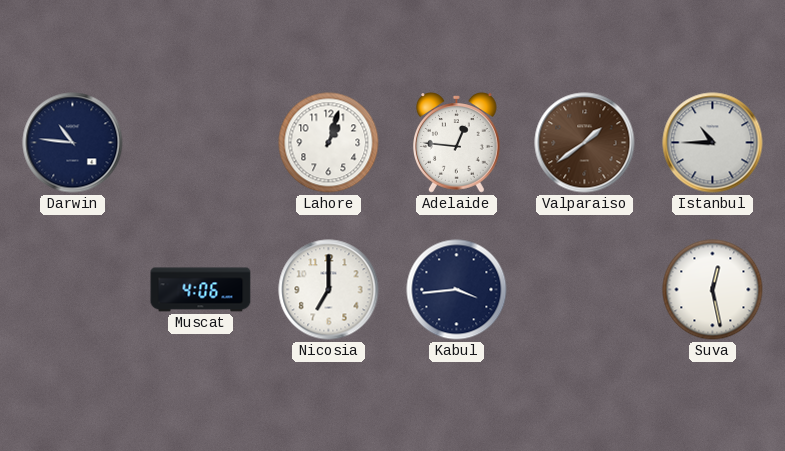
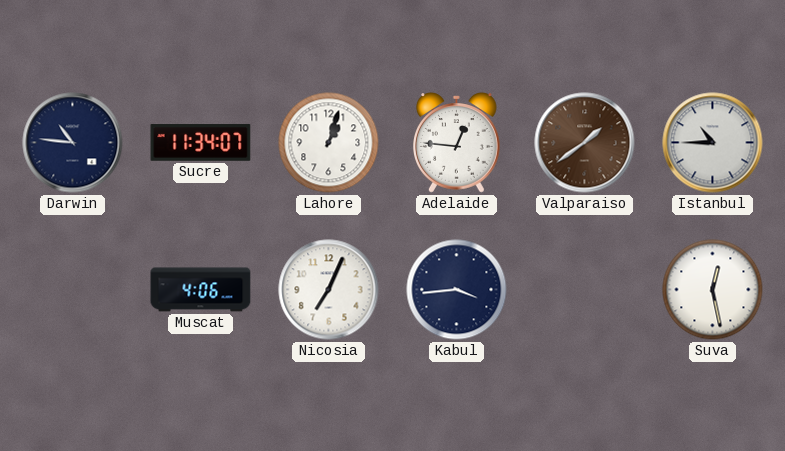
Sucre: none -> 11:34 (201, 143)
Nicosia: 7:00 -> 7:04 (329, 290)
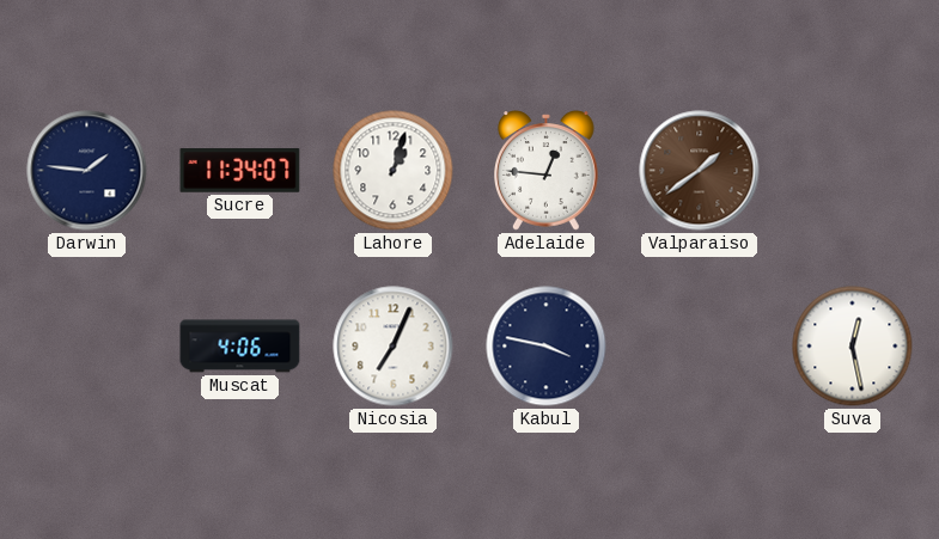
Darwin: 10:46 -> 1:46 (87, 171)
Istanbul: 10:45 -> none (713, 143)
Kabul: 3:44 -> 3:47 (547, 347)
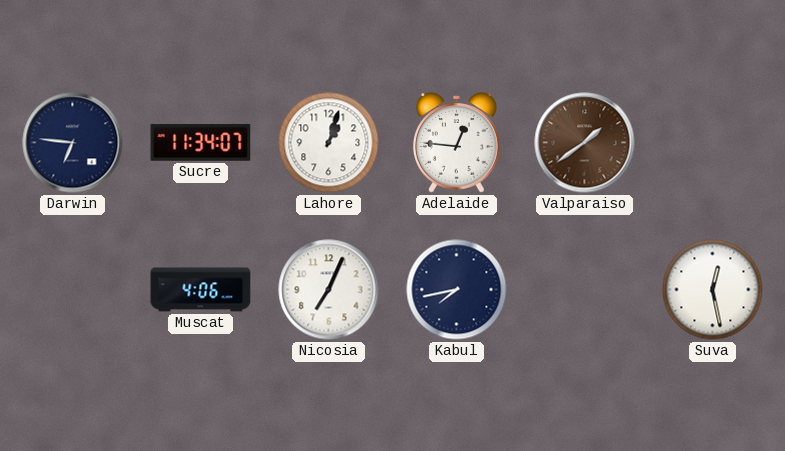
Darwin: 1:46 -> 6:46 (73, 143)
Kabul: 3:47 -> 7:43 (457, 290)
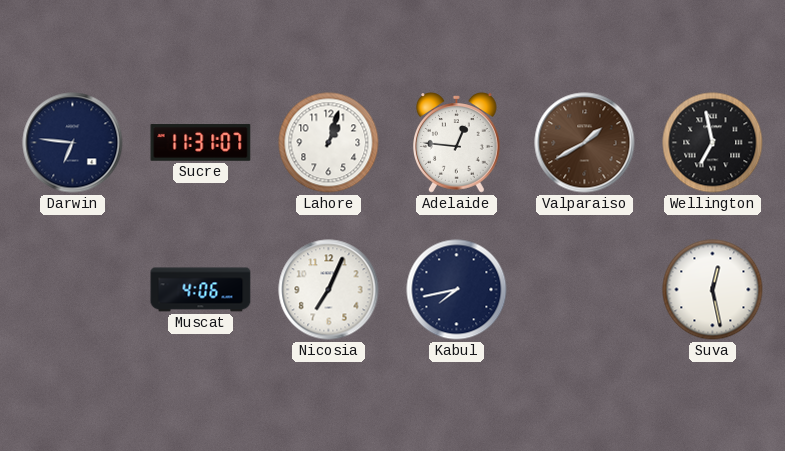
Sucre: 11:34 -> 11:31 (201, 143)
Valparaiso: 1:39 -> 1:40 (585, 143)
Wellington: none -> 6:58 (713, 143)
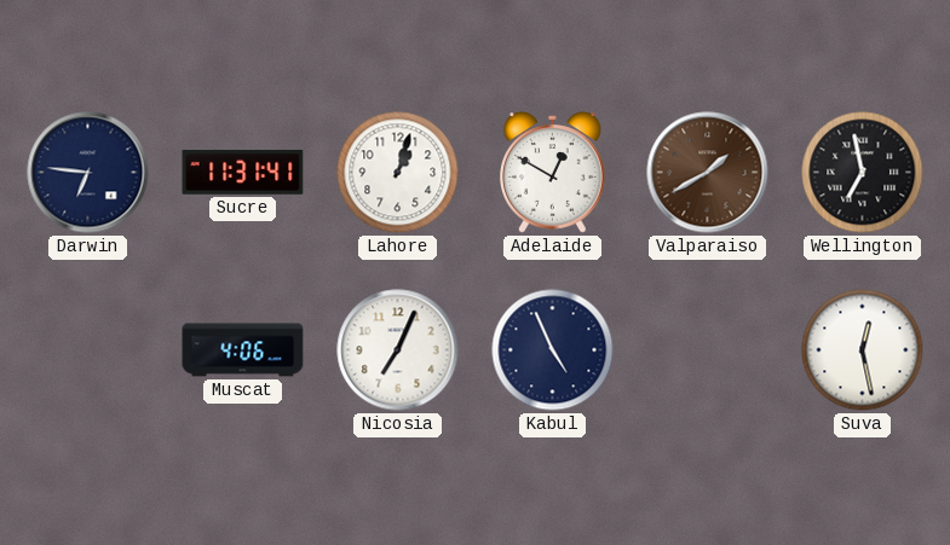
Sucre: 11:31:07 -> 11:31:41 (243, 173)
Adelaide: 12:46 -> 12:50 (553, 173)
Kabul: 7:43 -> 4:56 (553, 350)
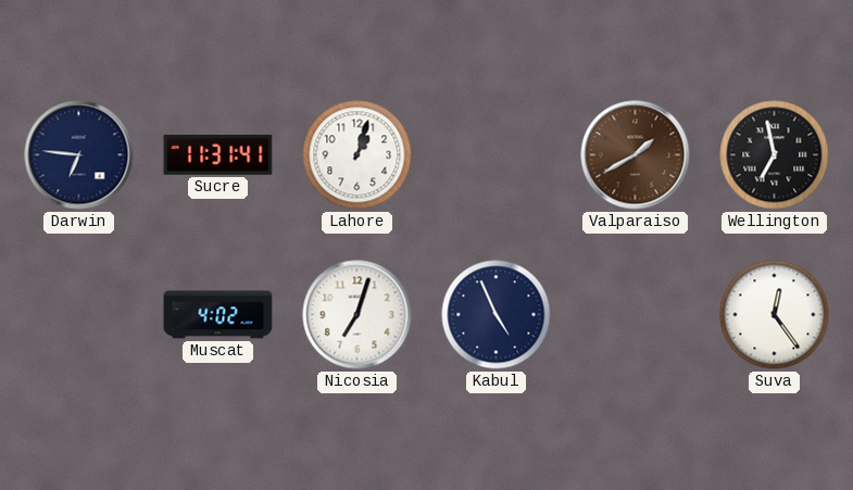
Adelaide: 12:50 -> none (553, 173)
Muscat: 4:06 -> 4:02 (218, 315)
Nicosia: 7:04 -> 7:03 (357, 315)
Suva: 12:28 -> 12:24 (775, 315)
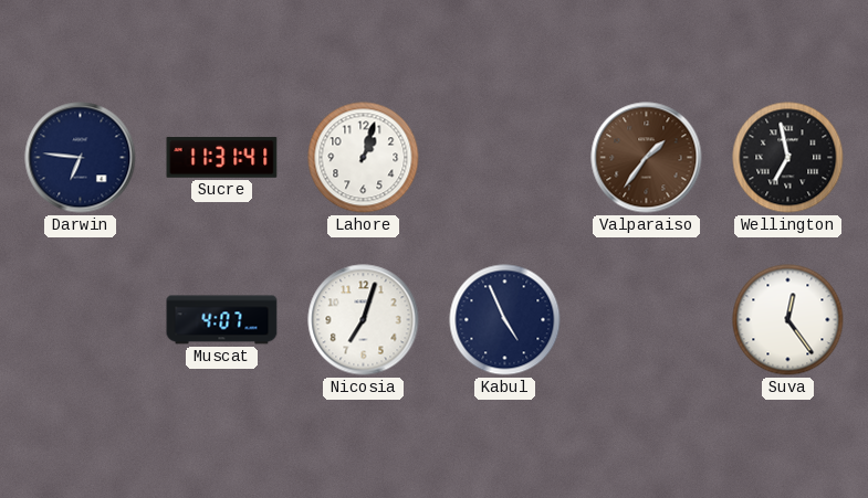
Valparaiso: 1:40 -> 1:36 (647, 158)
Muscat: 4:02 -> 4:07 (222, 320)
